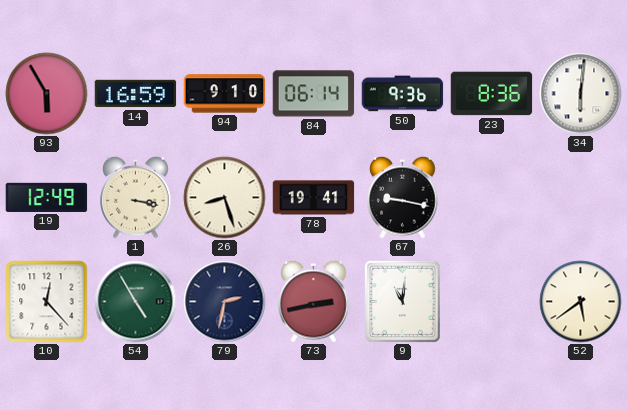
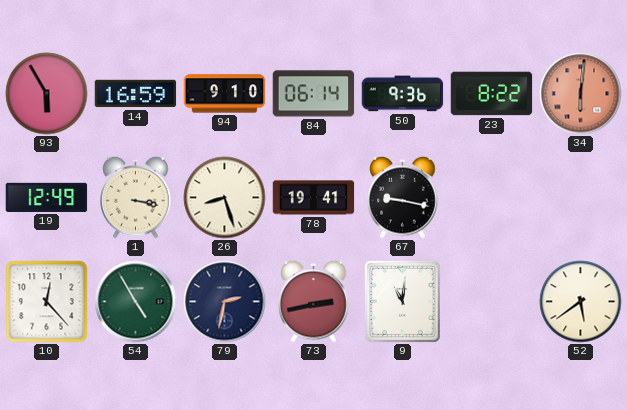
23: 8:36 -> 8:22 (492, 94)
34 dial: white -> salmon (581, 94)
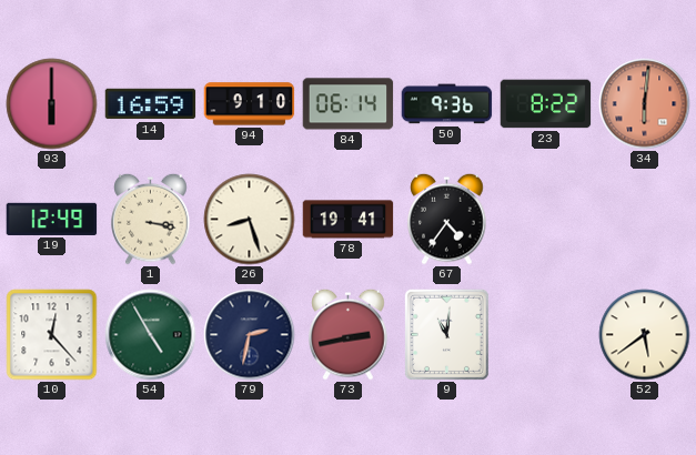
93: 5:55 -> 6:00 (52, 104)
67: 9:17 -> 4:36 (447, 219)
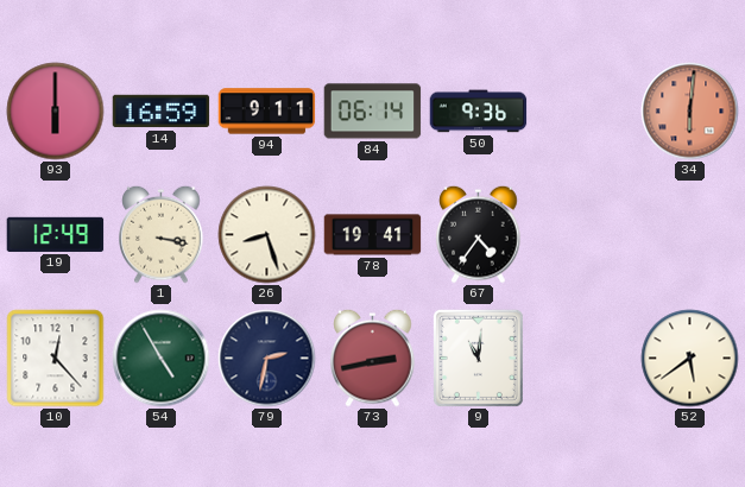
94: 9:10 -> 9:11 (267, 112)
23: 8:22 -> none (546, 104)
